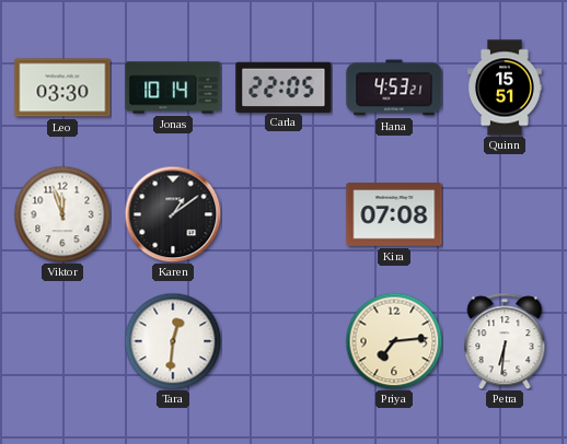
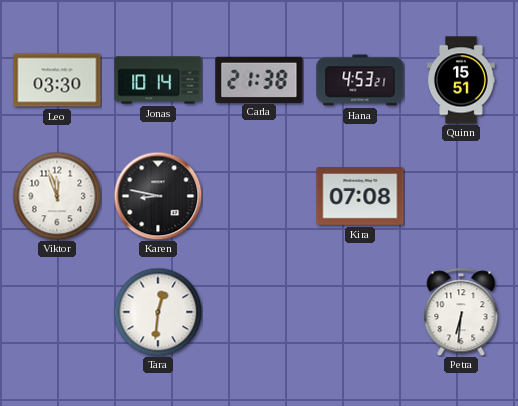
Carla: 22:05 -> 21:38 (259, 79)
Karen: 1:09 -> 8:47 (158, 196)
Priya: 7:14 -> none (394, 341)
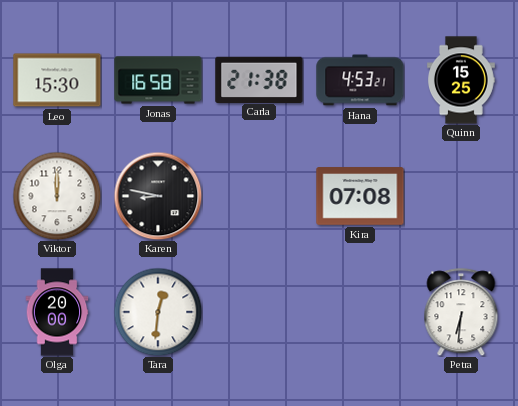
Leo: 03:30 -> 15:30 (57, 80)
Jonas: 10:14 -> 16:58 (158, 80)
Quinn: 15:51 -> 15:25 (462, 80)
Viktor: 11:57 -> 12:00 (57, 196)
Olga: none -> 20:00 (57, 312)
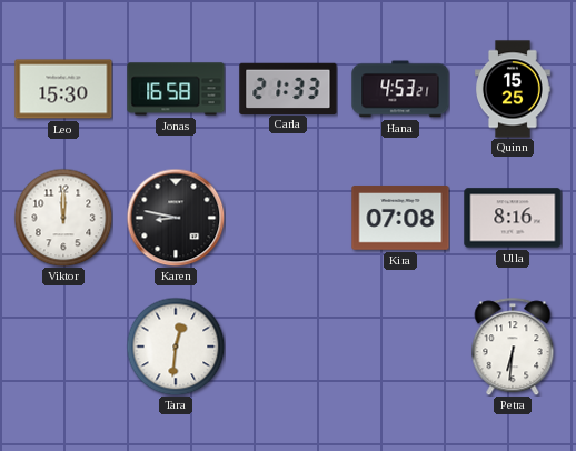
Carla: 21:38 -> 21:33 (288, 88)
Ulla: none -> 8:16 (513, 218)
Olga: 20:00 -> none (57, 312)
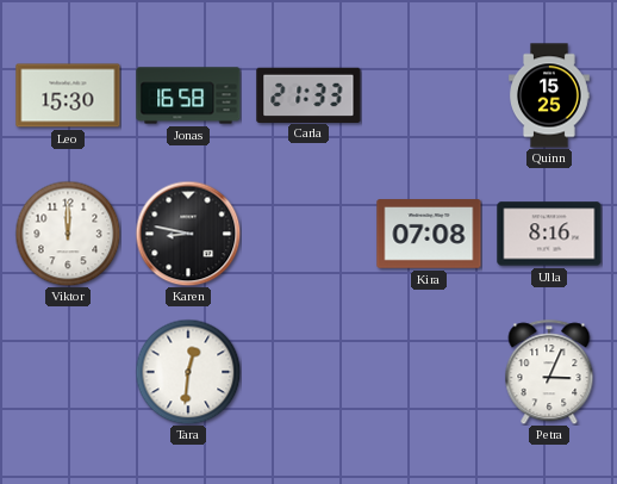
Hana: 4:53 -> none (400, 89)
Petra: 6:31 -> 3:04 (549, 372)
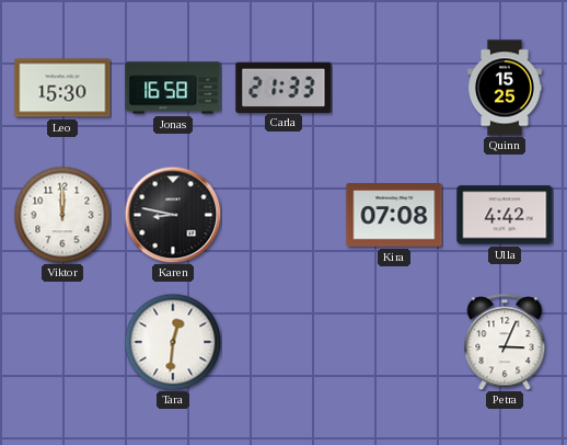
Ulla: 8:16 -> 4:42 (505, 215)
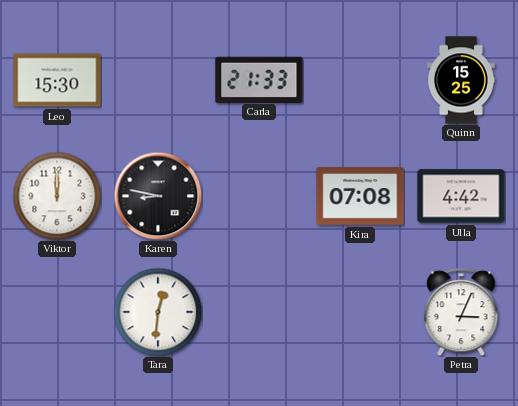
Jonas: 16:58 -> none (173, 88)
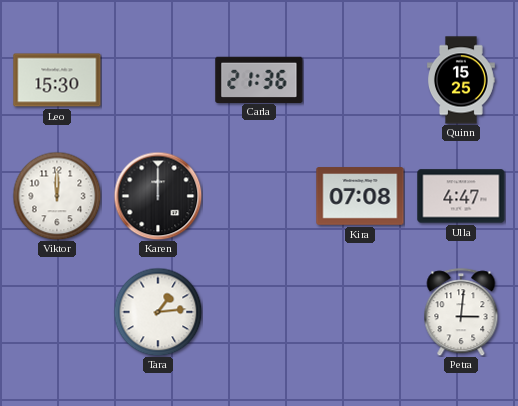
Carla: 21:33 -> 21:36 (259, 79)
Karen: 8:47 -> 12:00 (158, 196)
Ulla: 4:42 -> 4:47 (461, 196)
Tara: 12:31 -> 1:14 (158, 312)
Petra: 3:04 -> 3:01 (461, 312)
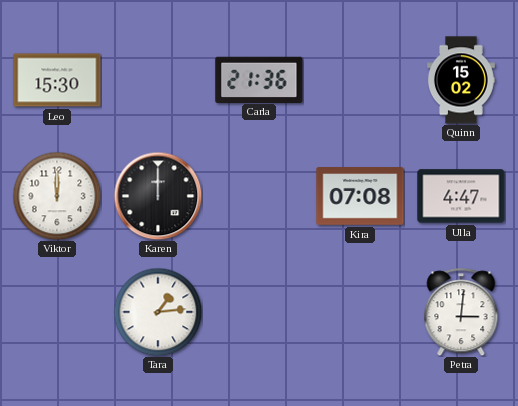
Quinn: 15:25 -> 15:02 (462, 80)
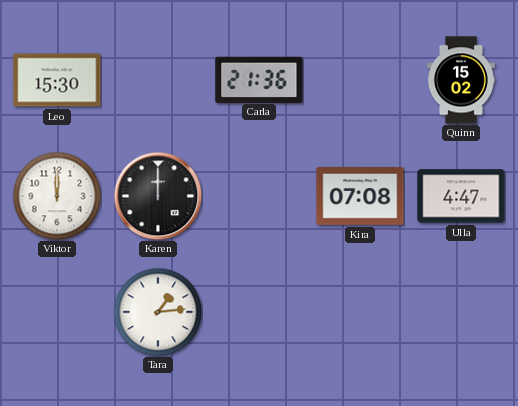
Petra: 3:01 -> none (461, 312)
